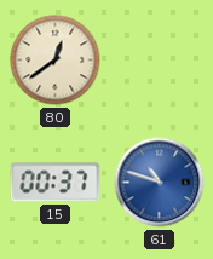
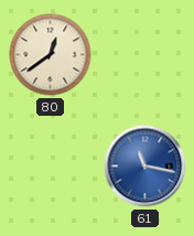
15: 00:37 -> none (56, 183)
61: 10:48 -> 11:17 (145, 167)
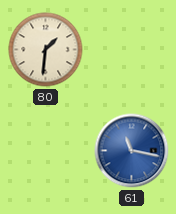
80: 12:39 -> 1:31 (46, 50)
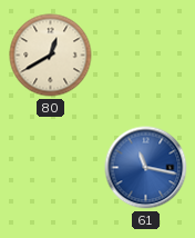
80: 1:31 -> 12:40 (51, 56)
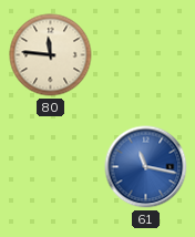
80: 12:40 -> 11:46 (51, 55)
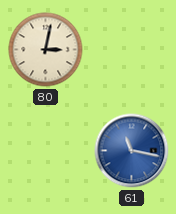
80: 11:46 -> 3:02 (46, 50)
